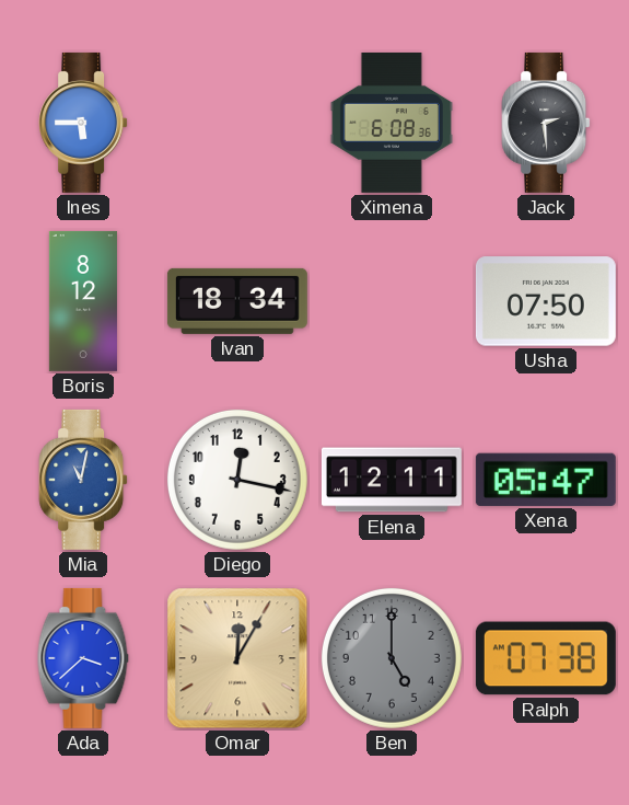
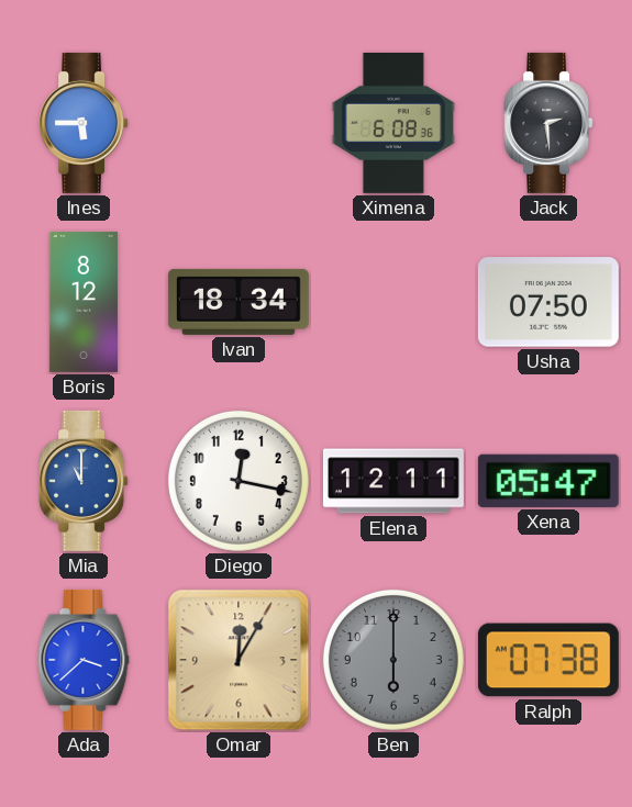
Mia: 11:02 -> 11:00 (84, 481)
Ben: 5:00 -> 6:00 (393, 660)
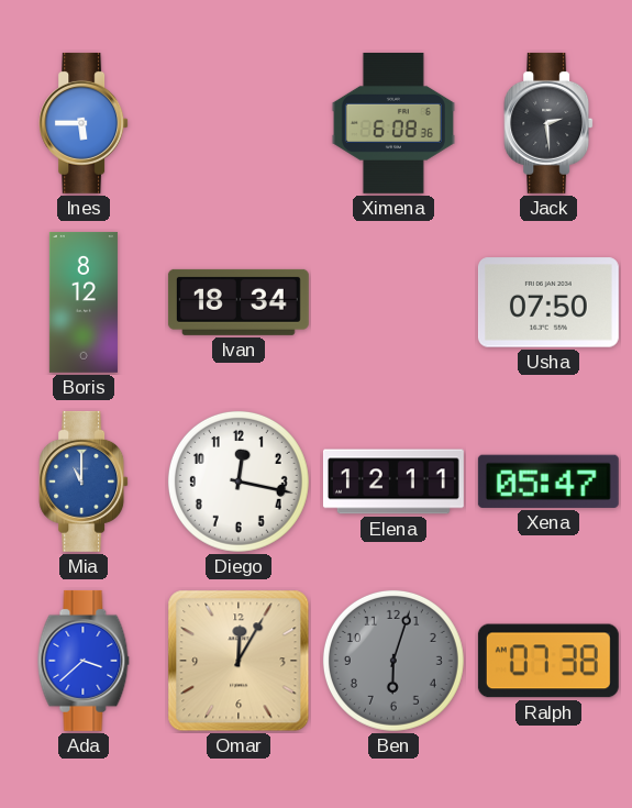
Ben: 6:00 -> 6:03 (393, 661)
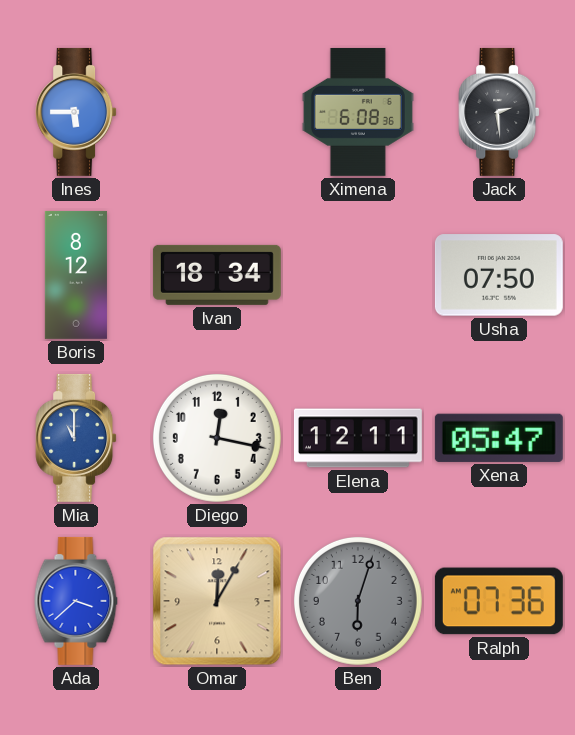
Ralph: 07:38 -> 07:36 (499, 601)
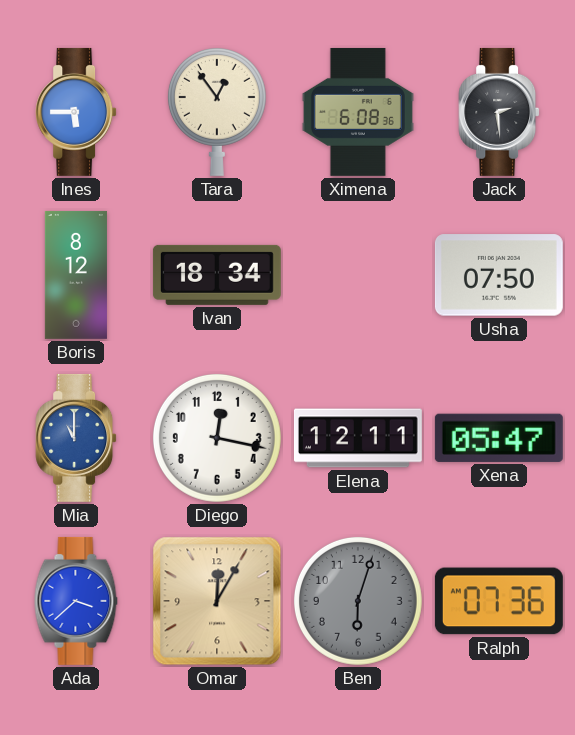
Tara: none -> 12:54 (217, 111)
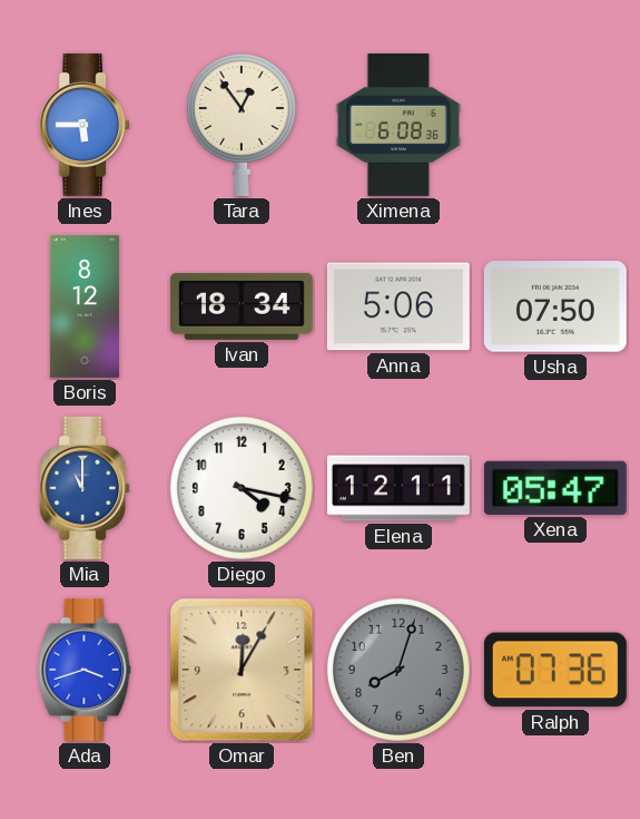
Jack: 2:29 -> none (499, 112)
Anna: none -> 5:06 (398, 306)
Diego: 12:17 -> 4:17 (242, 488)
Ada: 3:38 -> 3:42 (85, 670)
Ben: 6:03 -> 8:03 (398, 670)
